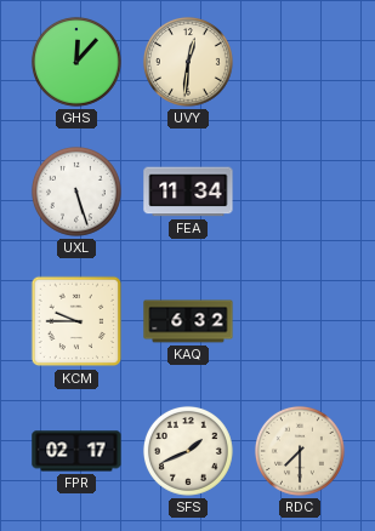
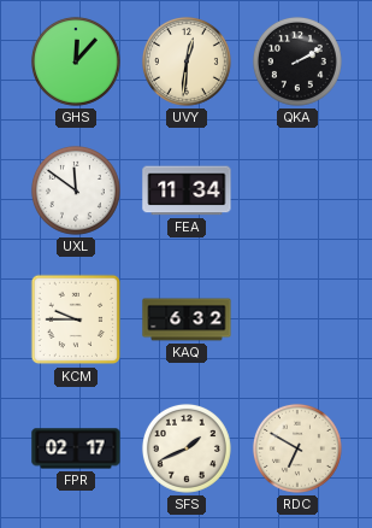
QKA: none -> 2:10 (297, 61)
UXL: 5:27 -> 11:51 (76, 190)
RDC: 7:30 -> 6:50 (297, 448)
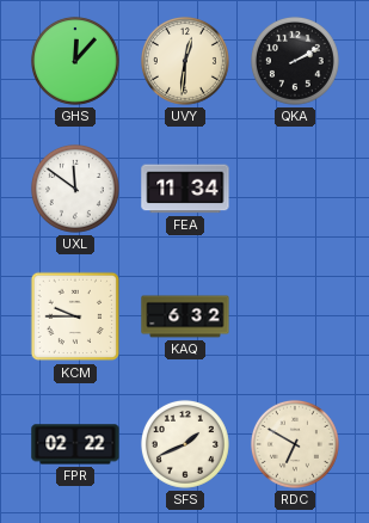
FPR: 02:17 -> 02:22 (75, 444)
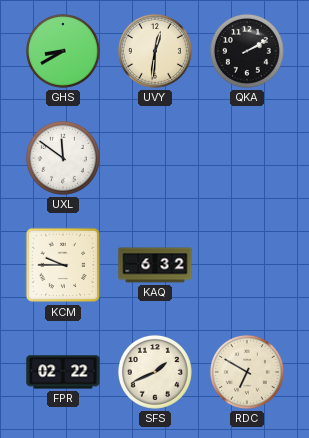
GHS: 12:07 -> 8:40 (63, 51)
FEA: 11:34 -> none (185, 189)
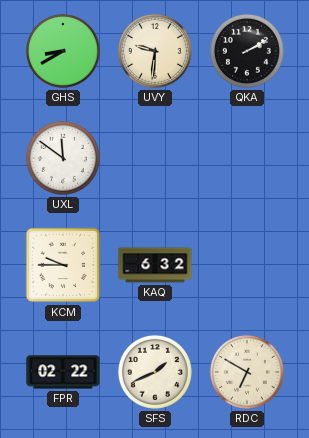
UVY: 12:31 -> 9:31 (155, 51)
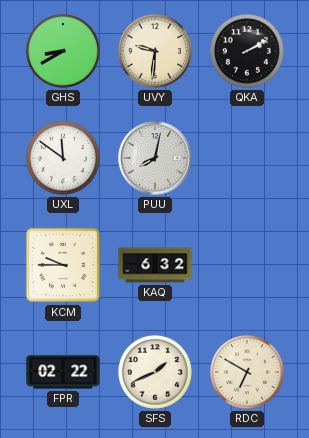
PUU: none -> 8:02 (155, 158)
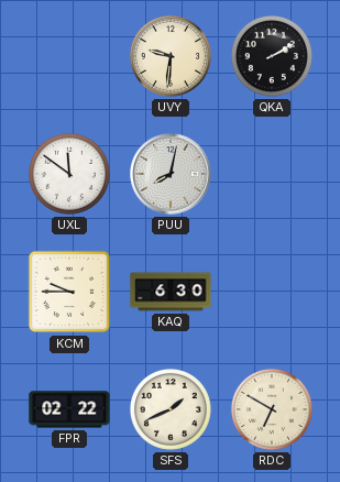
GHS: 8:40 -> none (63, 51)
KAQ: 6:32 -> 6:30 (171, 292)
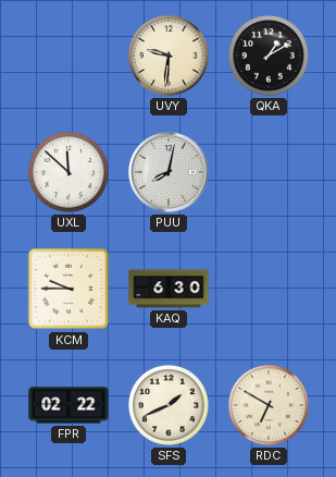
QKA: 2:10 -> 1:10 (269, 56)
UXL: 11:51 -> 11:52 (69, 172)
